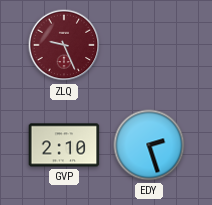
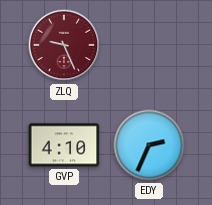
GVP: 2:10 -> 4:10 (64, 145)
EDY: 2:27 -> 2:34 (149, 145)
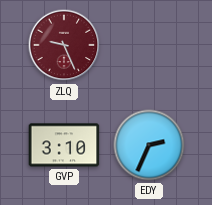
GVP: 4:10 -> 3:10 (64, 145)
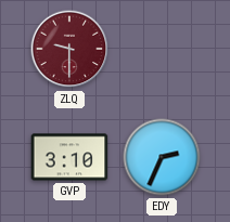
ZLQ: 9:26 -> 9:30 (69, 49)
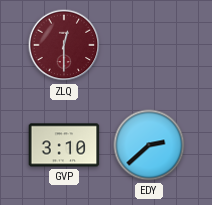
ZLQ: 9:30 -> 12:30 (64, 45)
EDY: 2:34 -> 2:38 (149, 145)
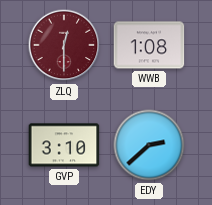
WWB: none -> 1:08 (149, 45)
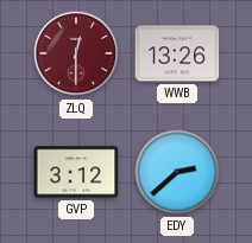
WWB: 1:08 -> 13:26 (177, 53)
GVP: 3:10 -> 3:12 (76, 172)
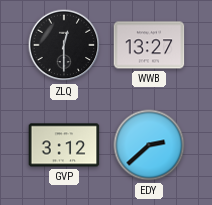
ZLQ dial: burgundy -> black (64, 45)
WWB: 13:26 -> 13:27 (149, 45)
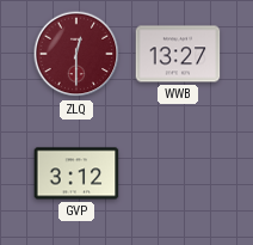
ZLQ dial: black -> burgundy (76, 54)
EDY: 2:38 -> none (149, 145)
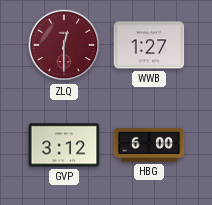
WWB: 13:27 -> 1:27 (149, 45)
HBG: none -> 6:00 (149, 146)
